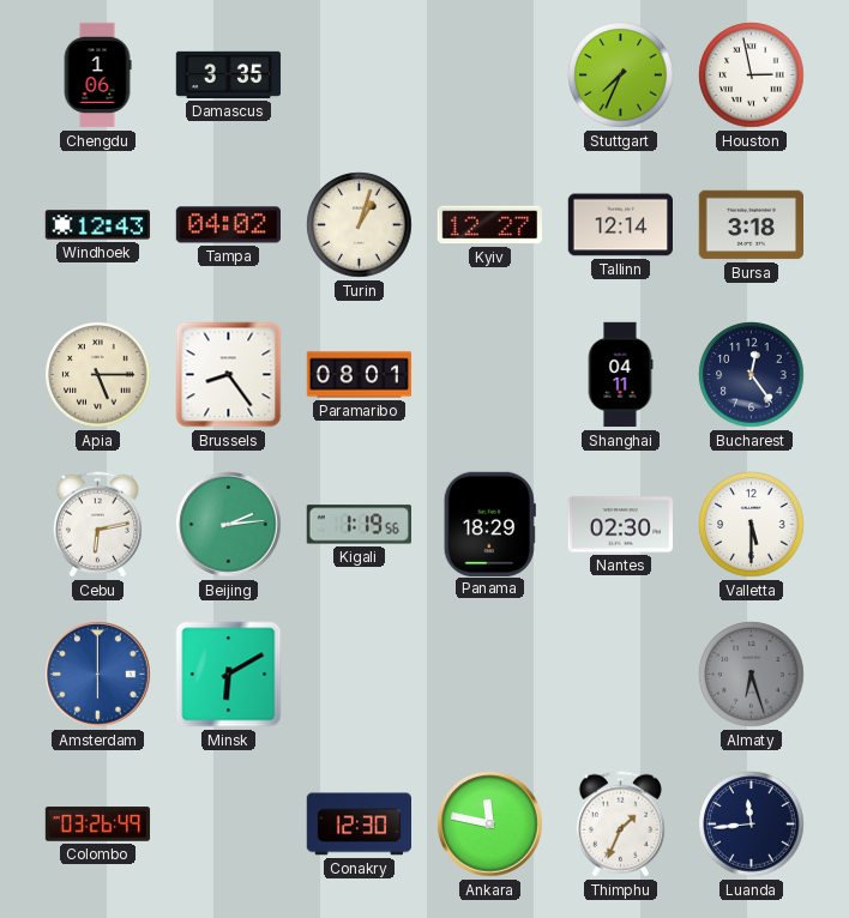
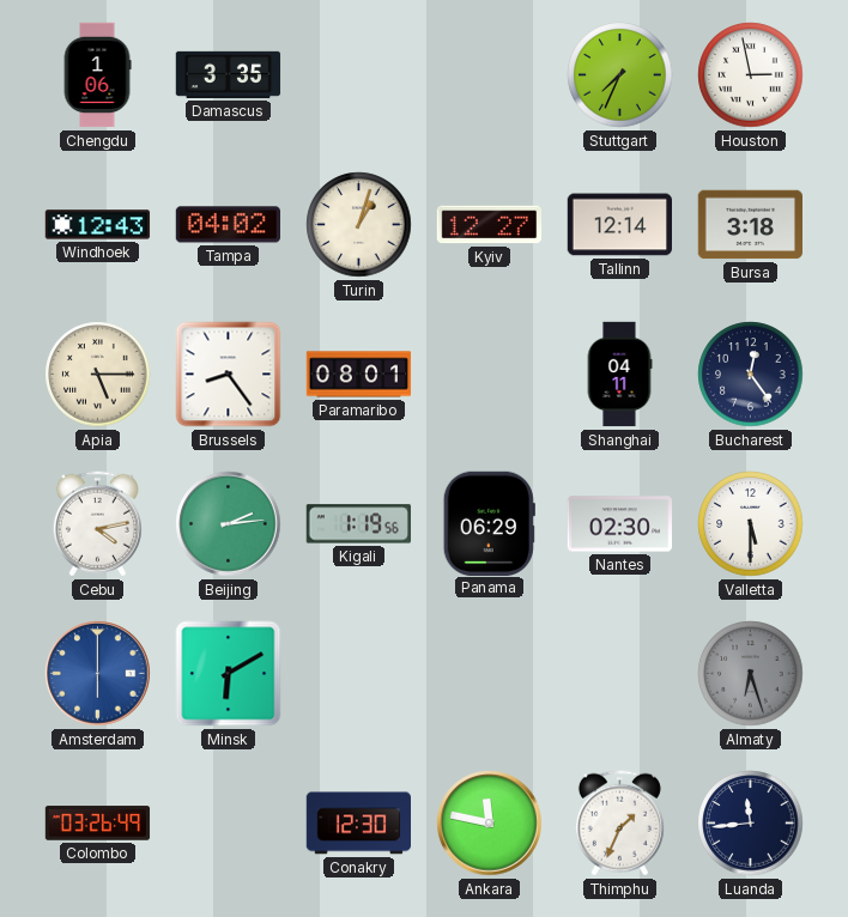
Cebu: 6:13 -> 4:13 (97, 524)
Panama: 18:29 -> 06:29 (489, 523)
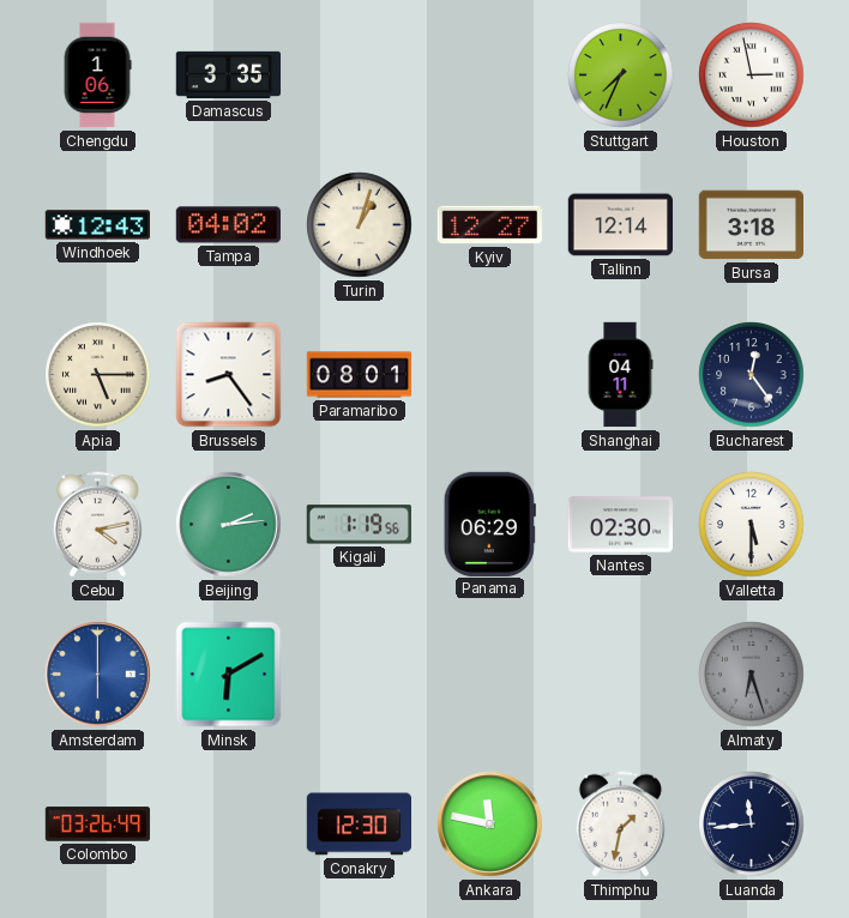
Thimphu: 1:34 -> 1:32 (620, 825)
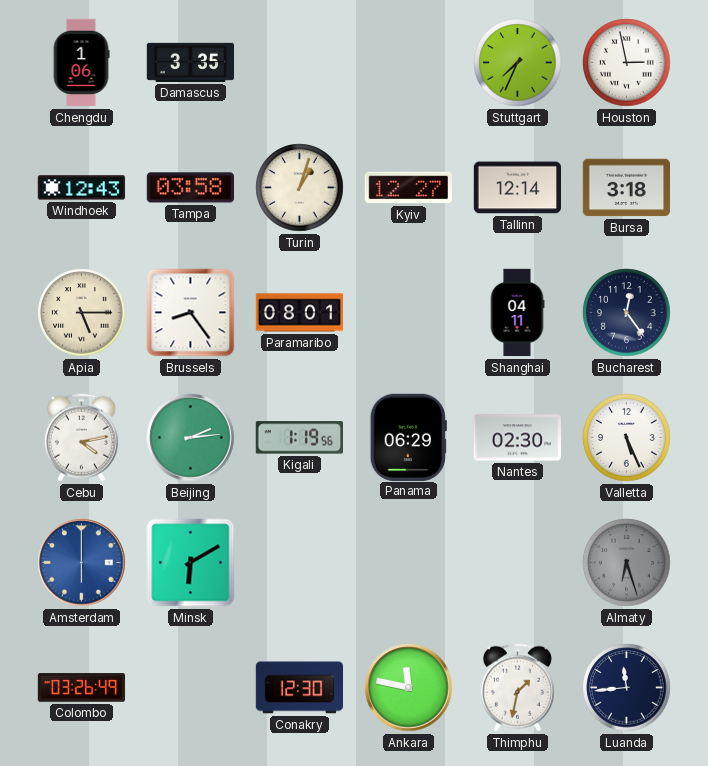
Tampa: 04:02 -> 03:58 (190, 188)
Valletta: 5:30 -> 5:26 (627, 438)
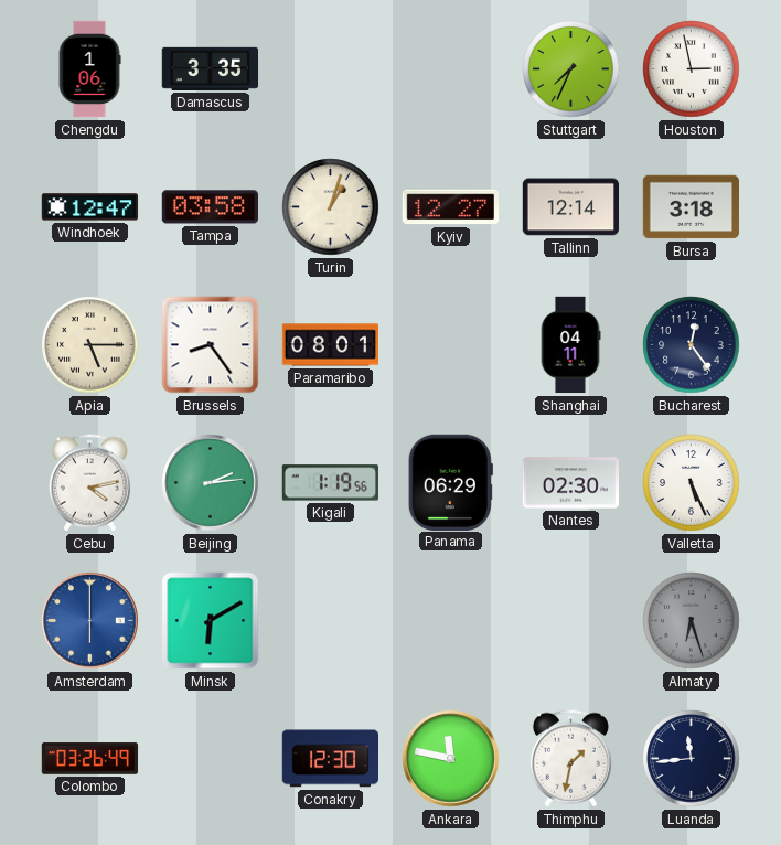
Windhoek: 12:43 -> 12:47 (90, 207)
